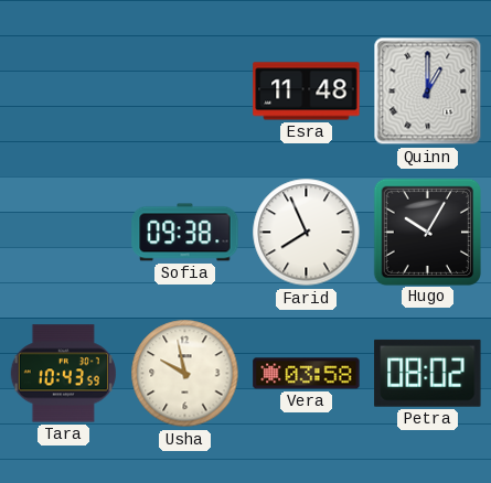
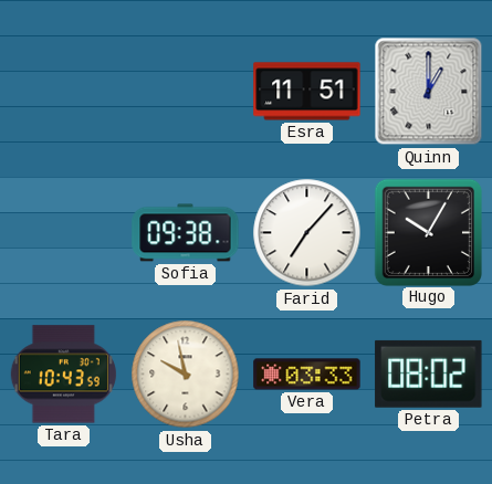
Esra: 11:48 -> 11:51 (307, 92)
Farid: 7:56 -> 7:07 (307, 233)
Vera: 03:58 -> 03:33 (307, 375)
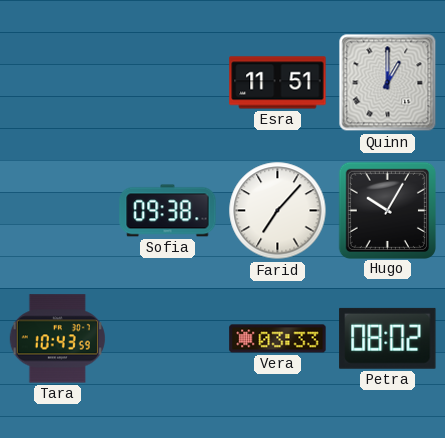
Usha: 9:58 -> none (186, 375)
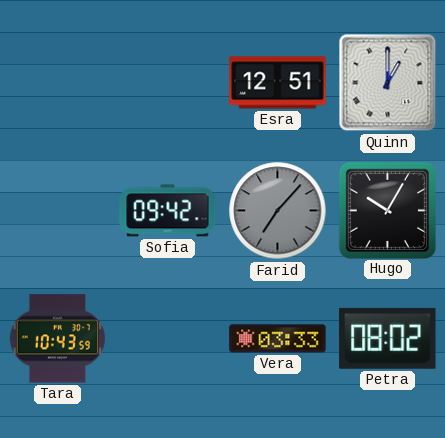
Esra: 11:51 -> 12:51 (278, 83)
Sofia: 09:38 -> 09:42 (168, 211)
Farid dial: white -> grey (278, 211)
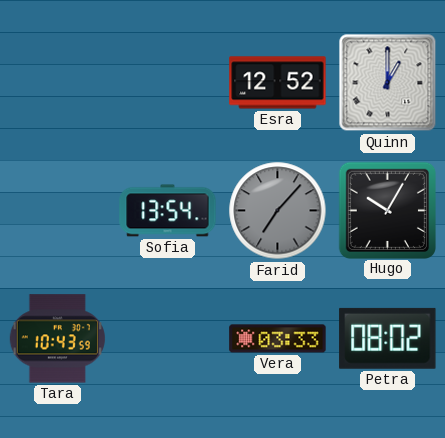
Esra: 12:51 -> 12:52 (278, 83)
Sofia: 09:42 -> 13:54 (168, 211)
